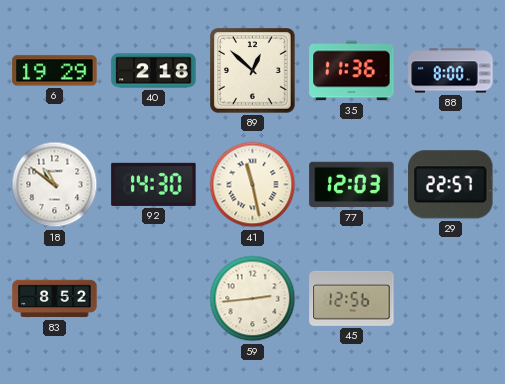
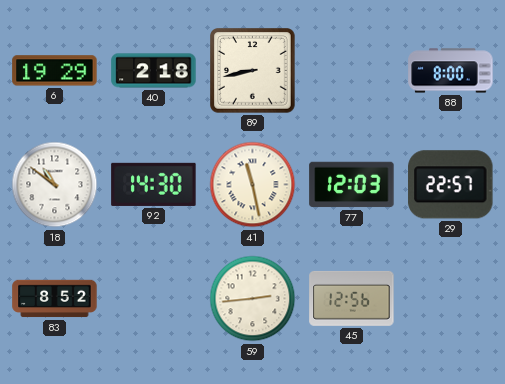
89: 12:52 -> 8:43 (253, 71)
35: 11:36 -> none (352, 71)
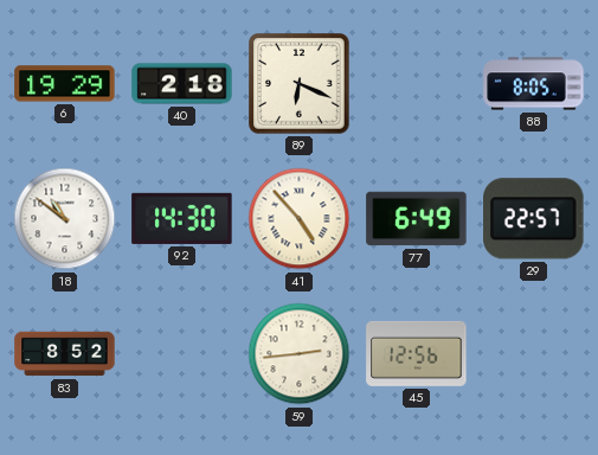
89: 8:43 -> 6:19 (300, 84)
88: 8:00 -> 8:05 (534, 84)
41: 11:28 -> 4:53 (300, 219)
77: 12:03 -> 6:49 (417, 219)
